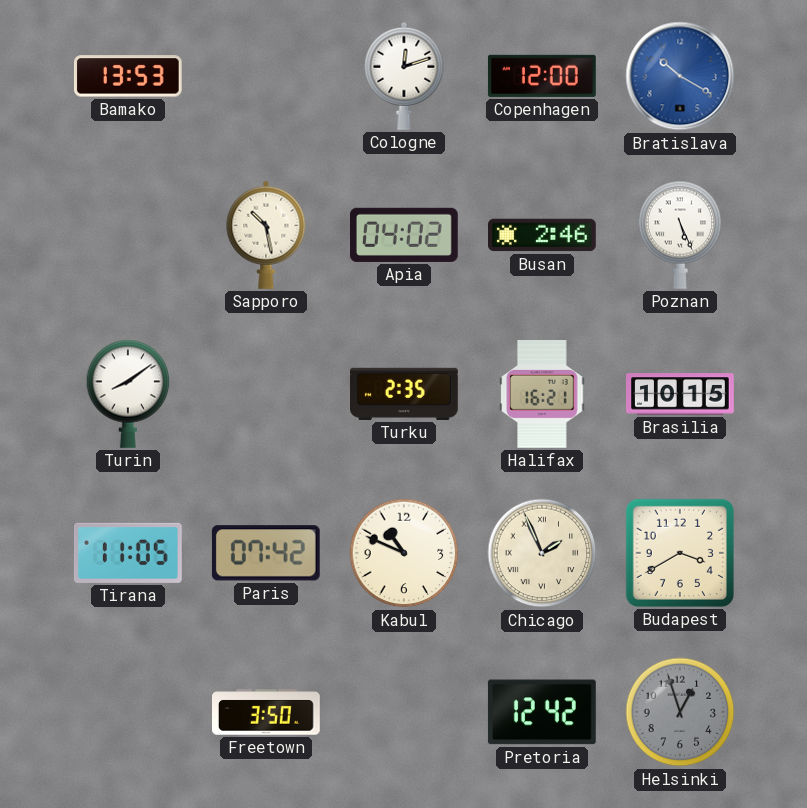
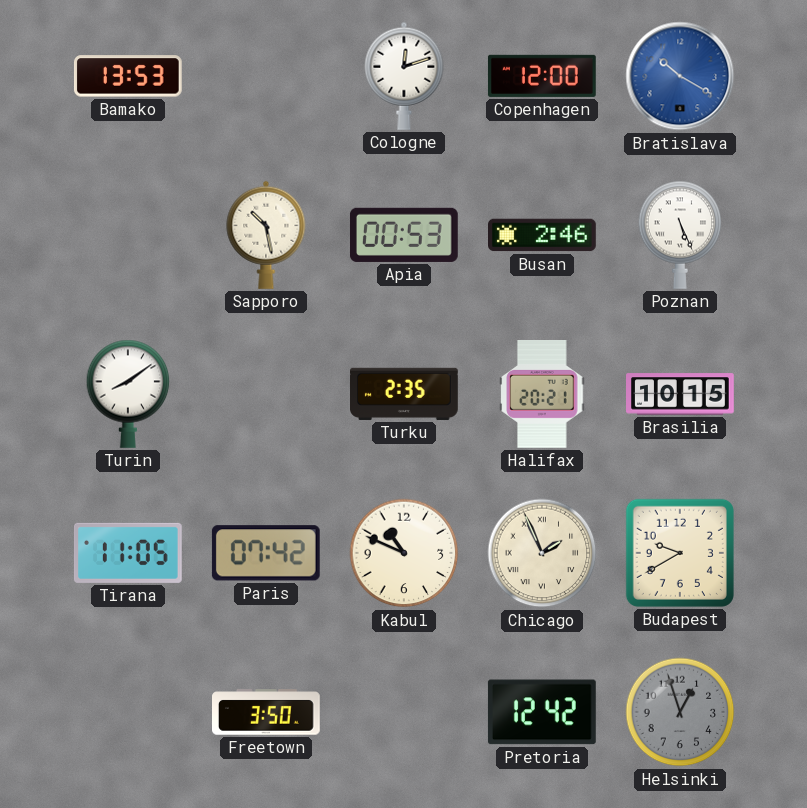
Apia: 04:02 -> 00:53 (404, 235)
Halifax: 16:21 -> 20:21 (542, 395)
Budapest: 3:40 -> 9:40 (680, 553)
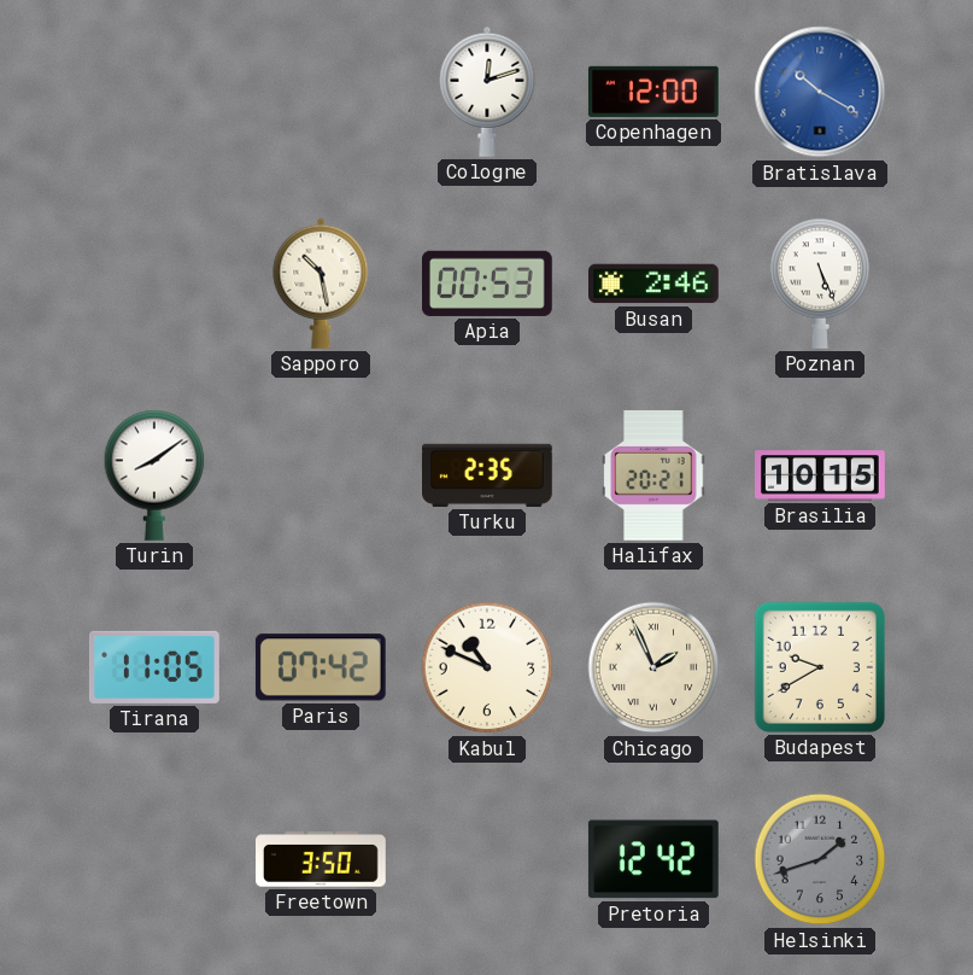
Bamako: 13:53 -> none (128, 76)
Helsinki: 12:57 -> 1:42 (820, 859)
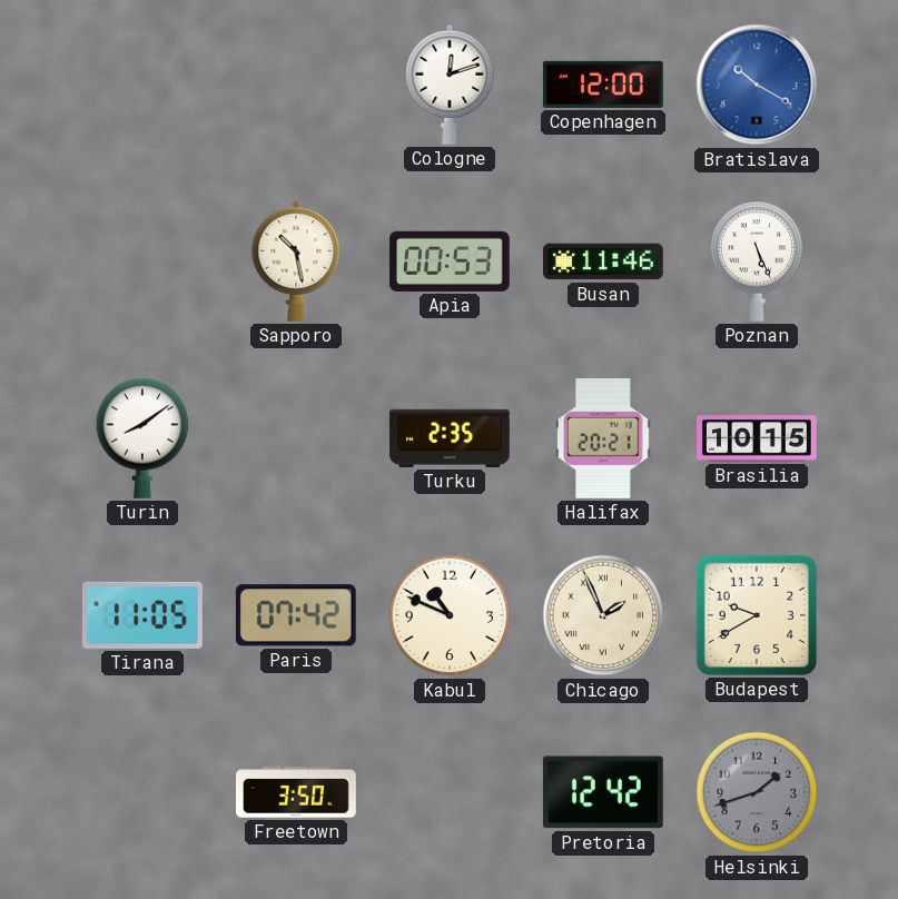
Busan: 2:46 -> 11:46 (604, 261)
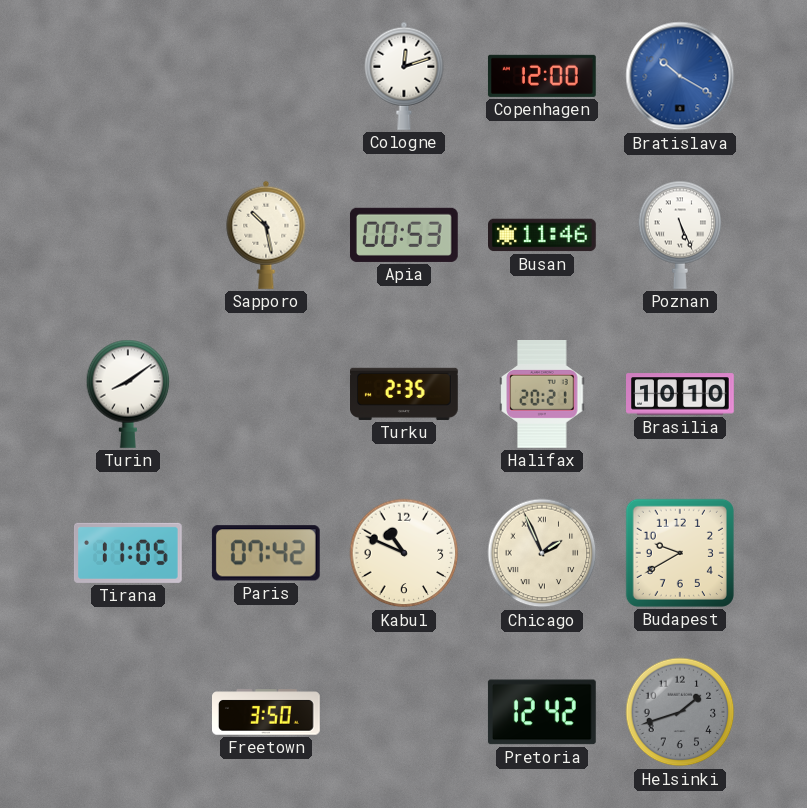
Brasilia: 10:15 -> 10:10 (681, 394)
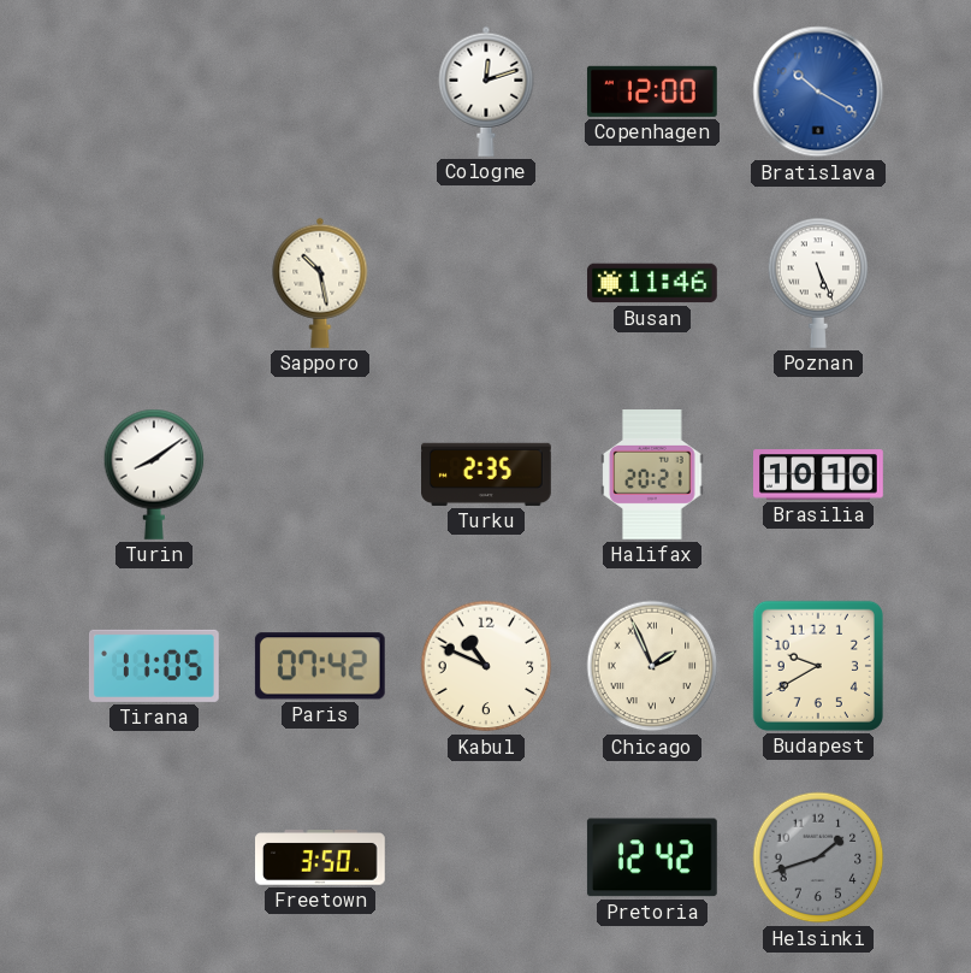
Apia: 00:53 -> none (404, 235)
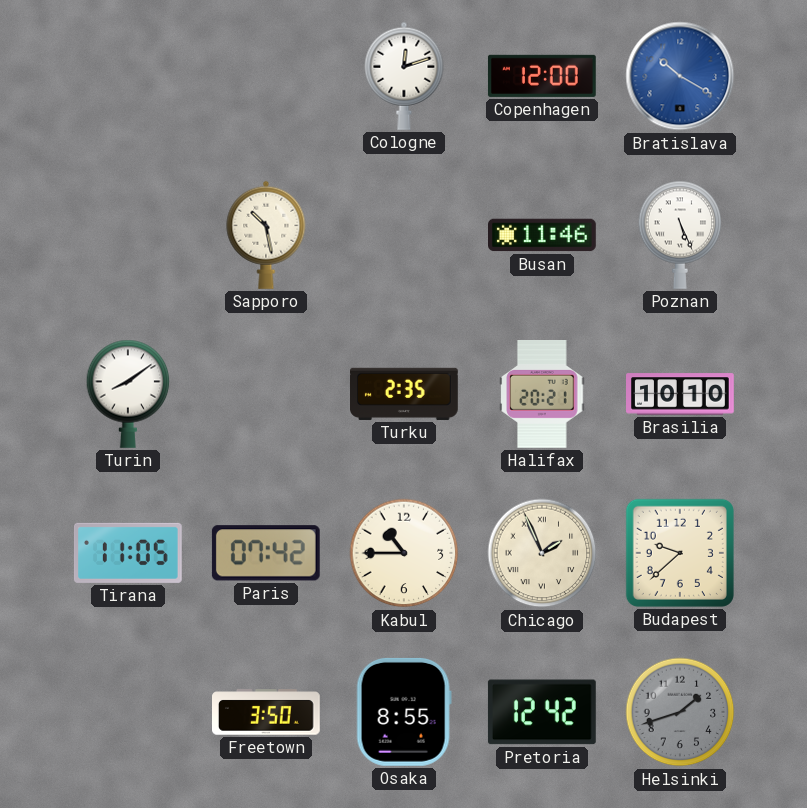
Kabul: 10:49 -> 10:45 (404, 553)
Budapest: 9:40 -> 9:38 (680, 553)
Osaka: none -> 8:55 (404, 712)
